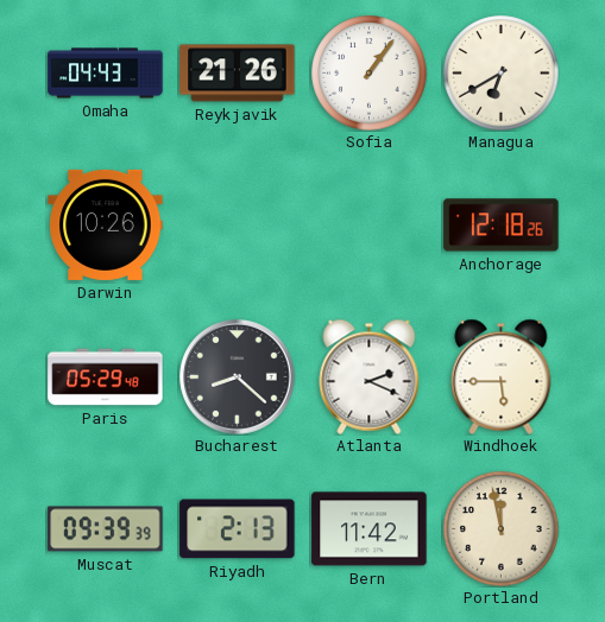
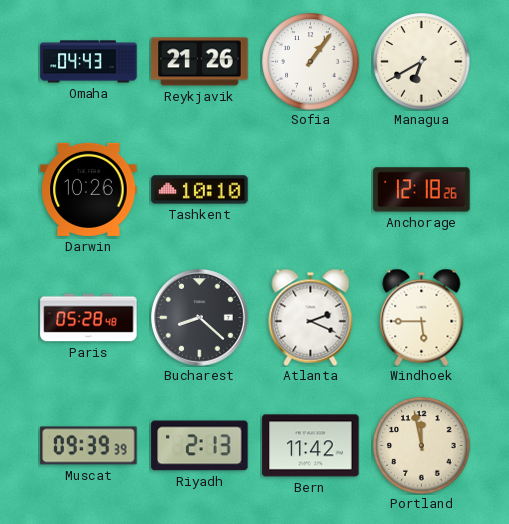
Tashkent: none -> 10:10 (200, 190)
Paris: 05:29 -> 05:28 (89, 318)
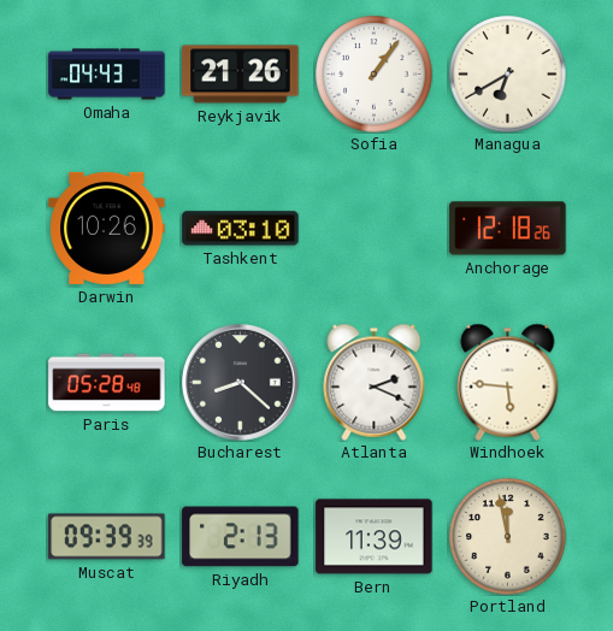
Tashkent: 10:10 -> 03:10 (241, 229)
Windhoek: 5:45 -> 5:46 (508, 382)
Bern: 11:42 -> 11:39 (375, 537)
